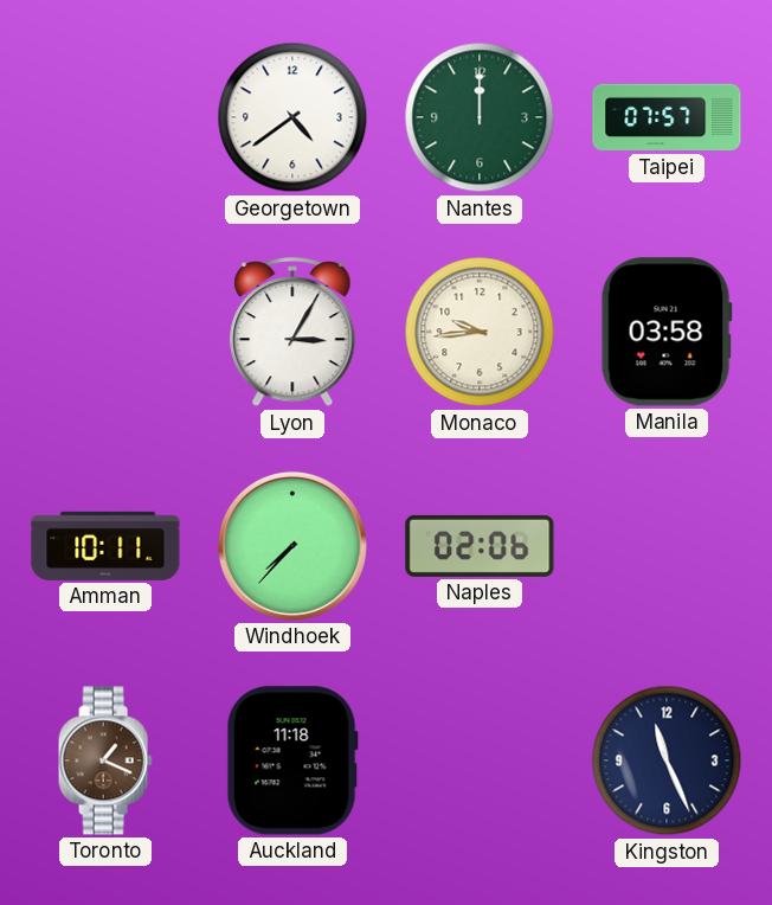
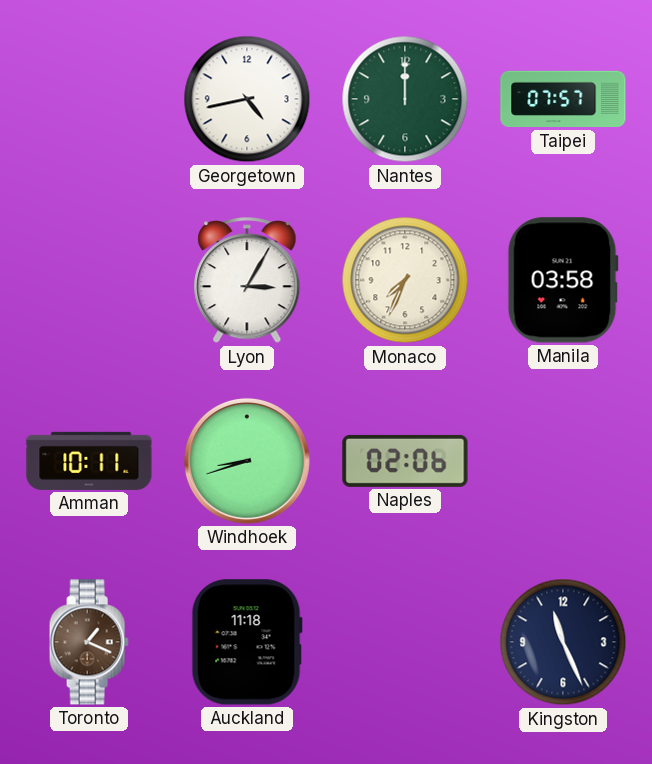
Georgetown: 4:39 -> 4:43 (247, 99)
Monaco: 9:44 -> 7:34 (405, 280)
Windhoek: 7:37 -> 8:42 (247, 461)
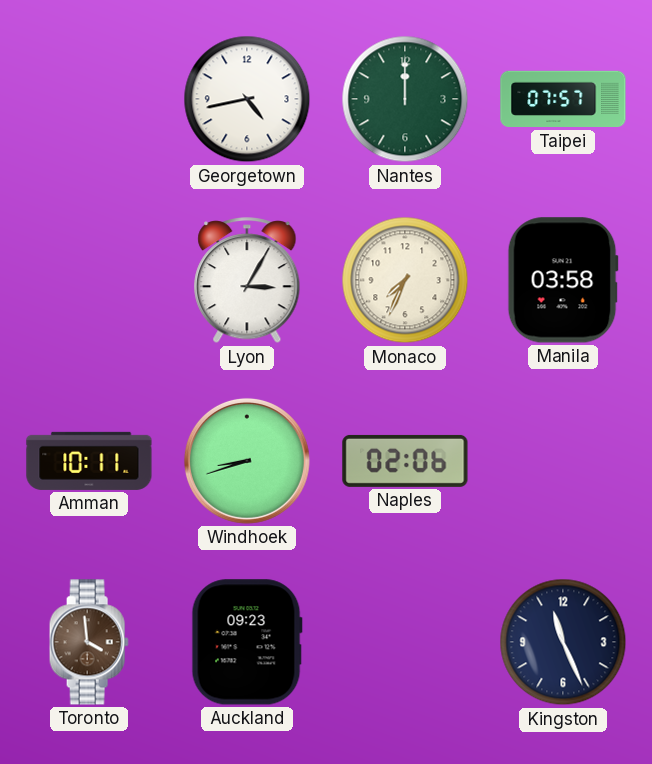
Toronto: 1:19 -> 3:59 (89, 642)
Auckland: 11:18 -> 09:23 (247, 642)
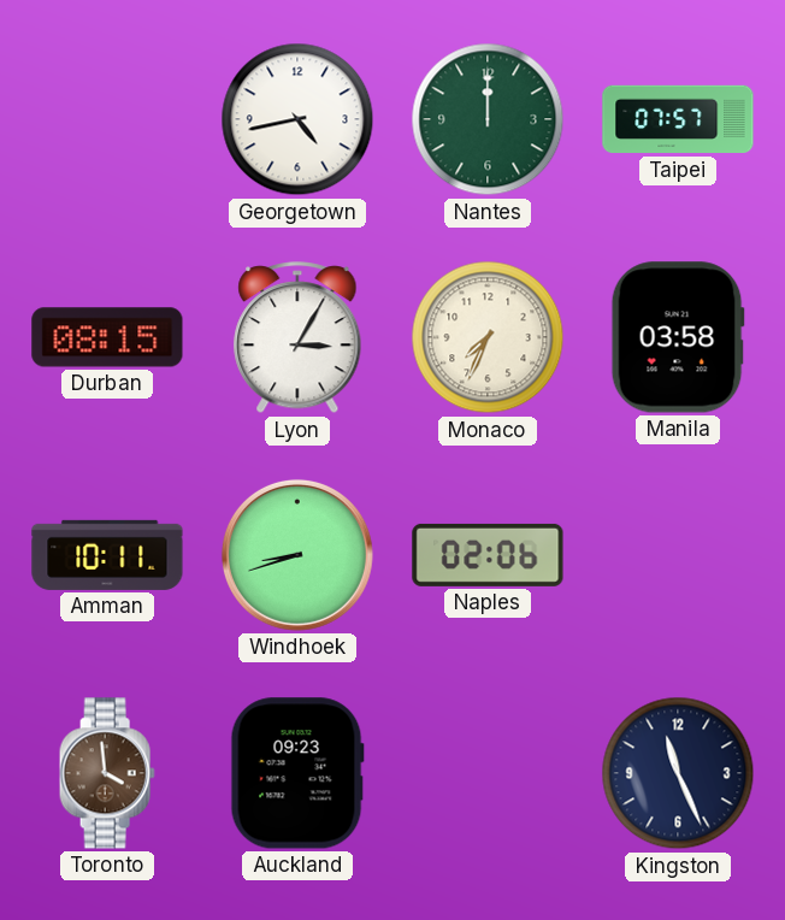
Durban: none -> 08:15 (107, 337)
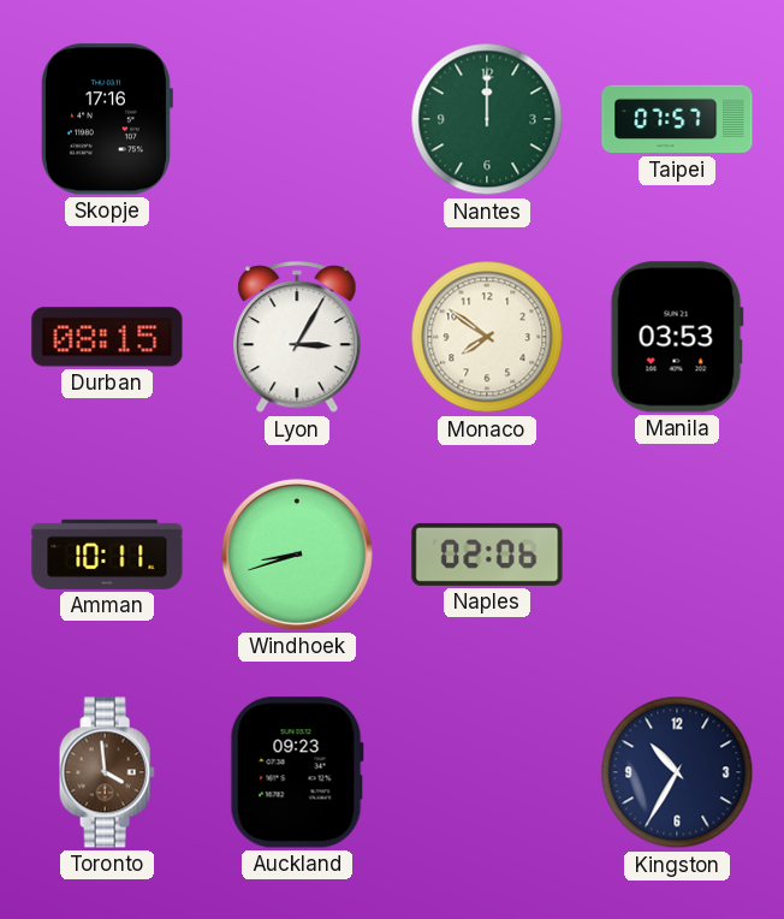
Skopje: none -> 17:16 (106, 119)
Georgetown: 4:43 -> none (297, 119)
Monaco: 7:34 -> 7:51 (487, 337)
Manila: 03:58 -> 03:53 (677, 337)
Kingston: 11:26 -> 10:35 (677, 772)
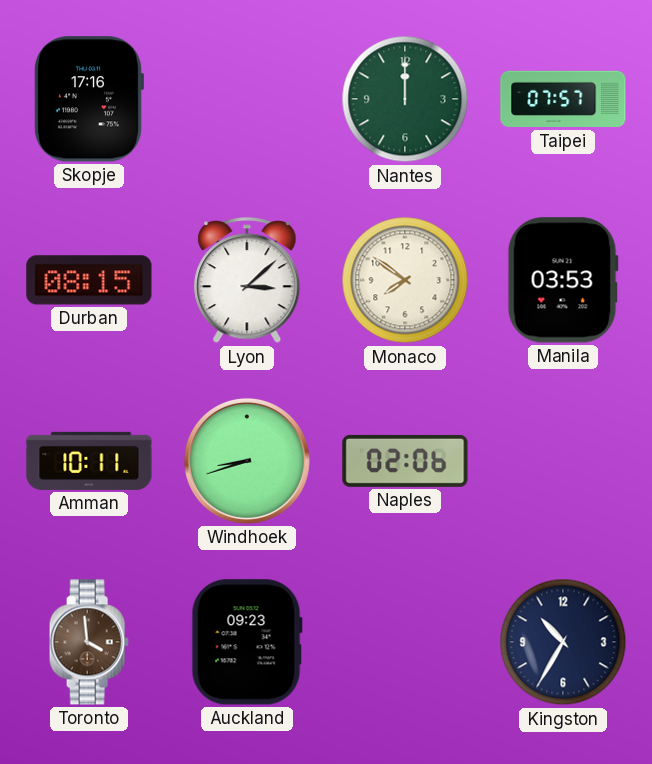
Lyon: 3:05 -> 3:08 (247, 281)
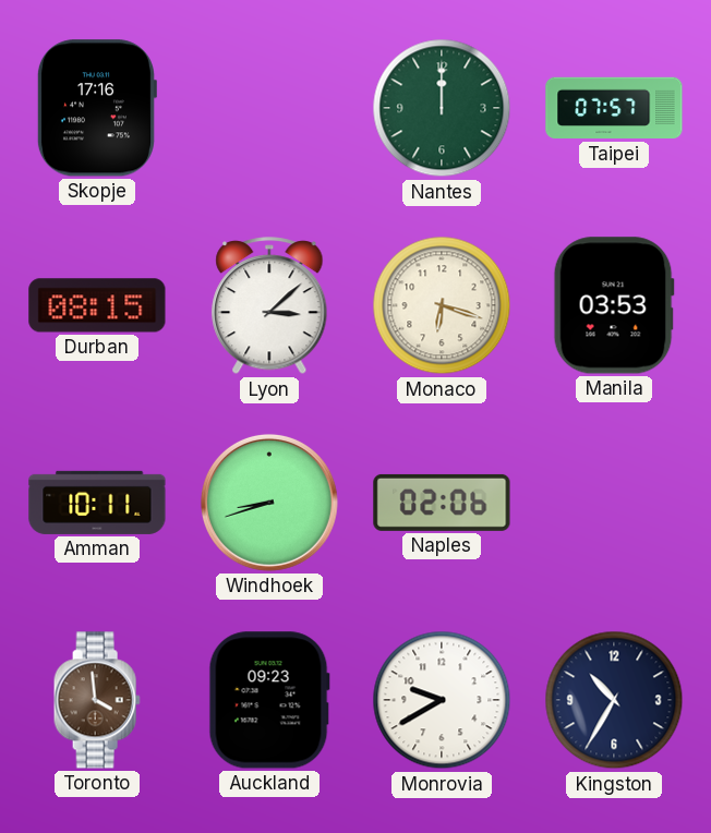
Monaco: 7:51 -> 6:18 (442, 305)
Monrovia: none -> 9:40 (442, 700)
